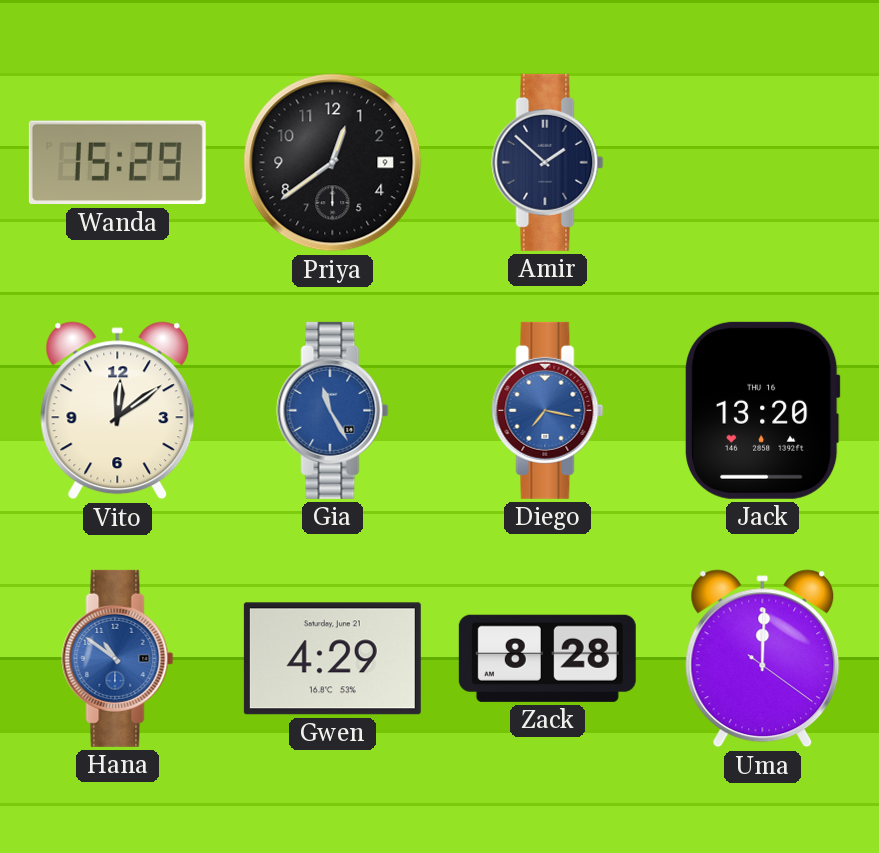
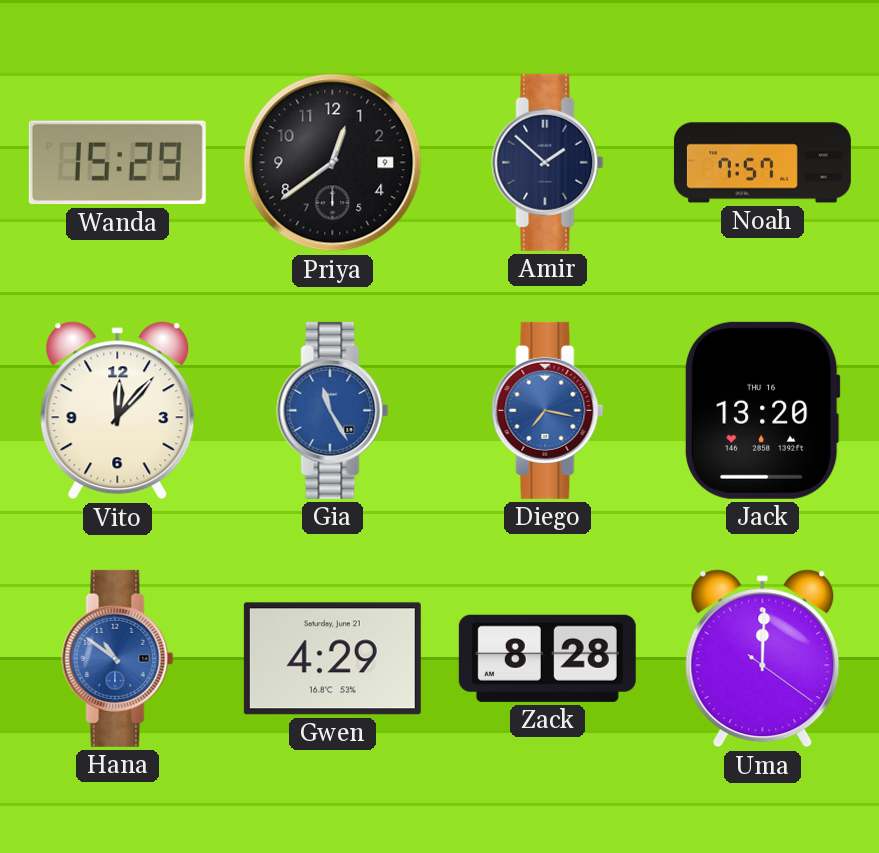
Noah: none -> 7:57 (762, 163)
Vito: 12:09 -> 12:07 (118, 411)
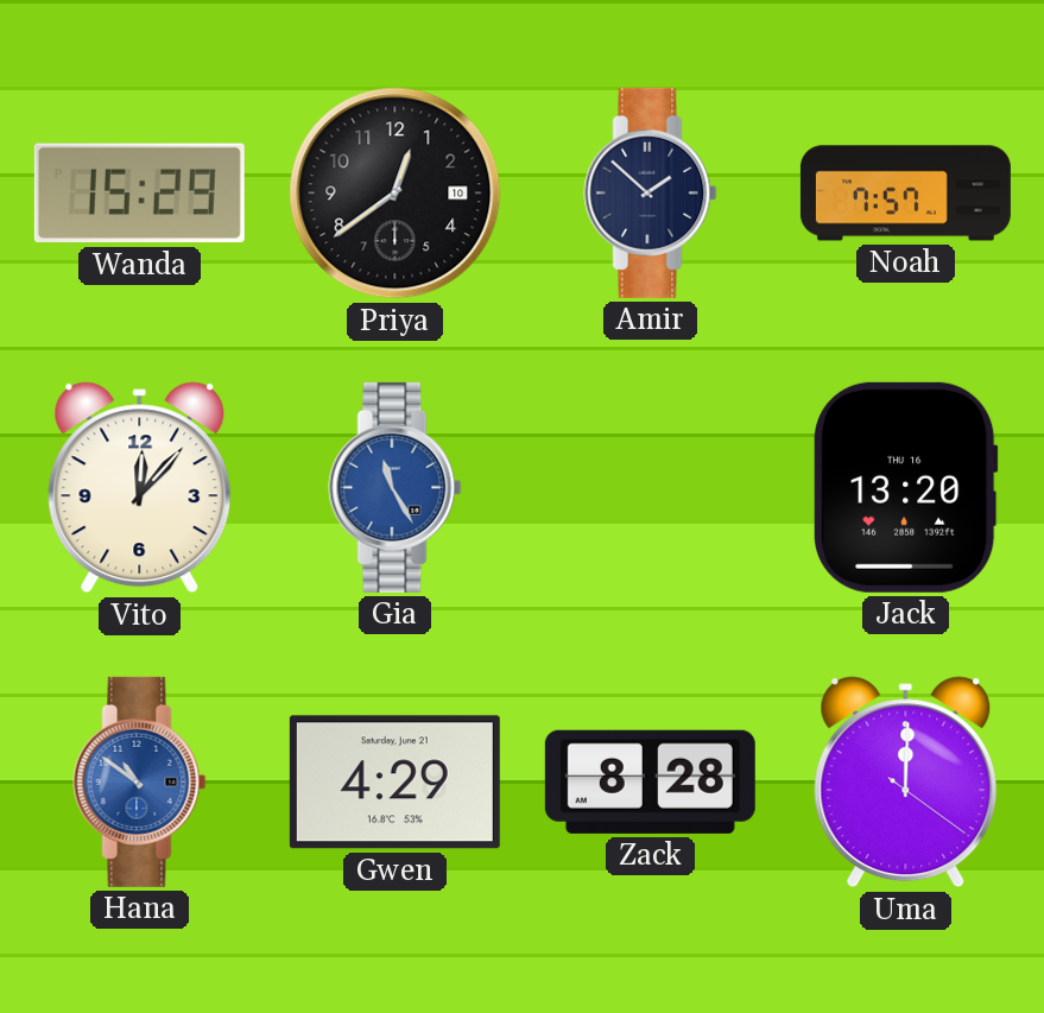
Priya date: 9 -> 10 (396, 194)
Diego: 7:17 -> none (548, 410)
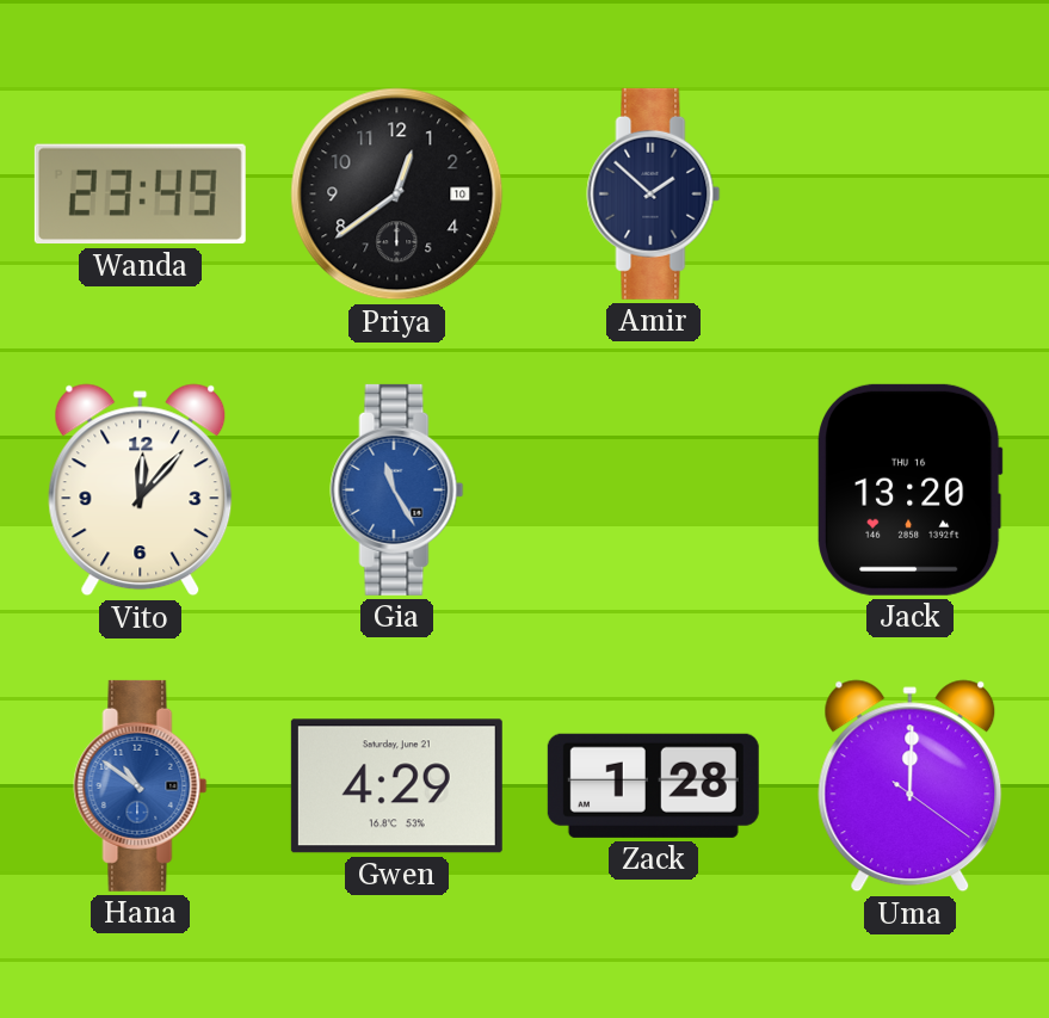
Wanda: 15:29 -> 23:49 (140, 195)
Noah: 7:57 -> none (905, 194)
Zack: 8:28 -> 1:28 (653, 785)
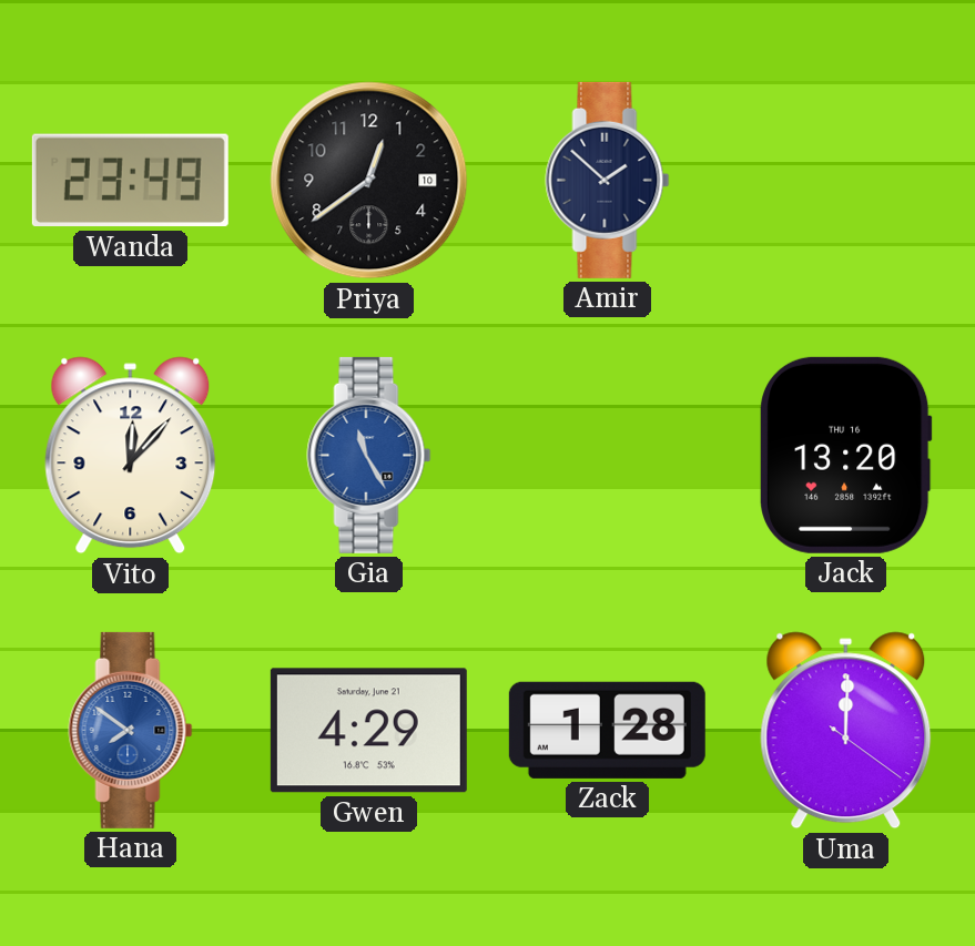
Hana: 10:51 -> 7:51 (131, 730)
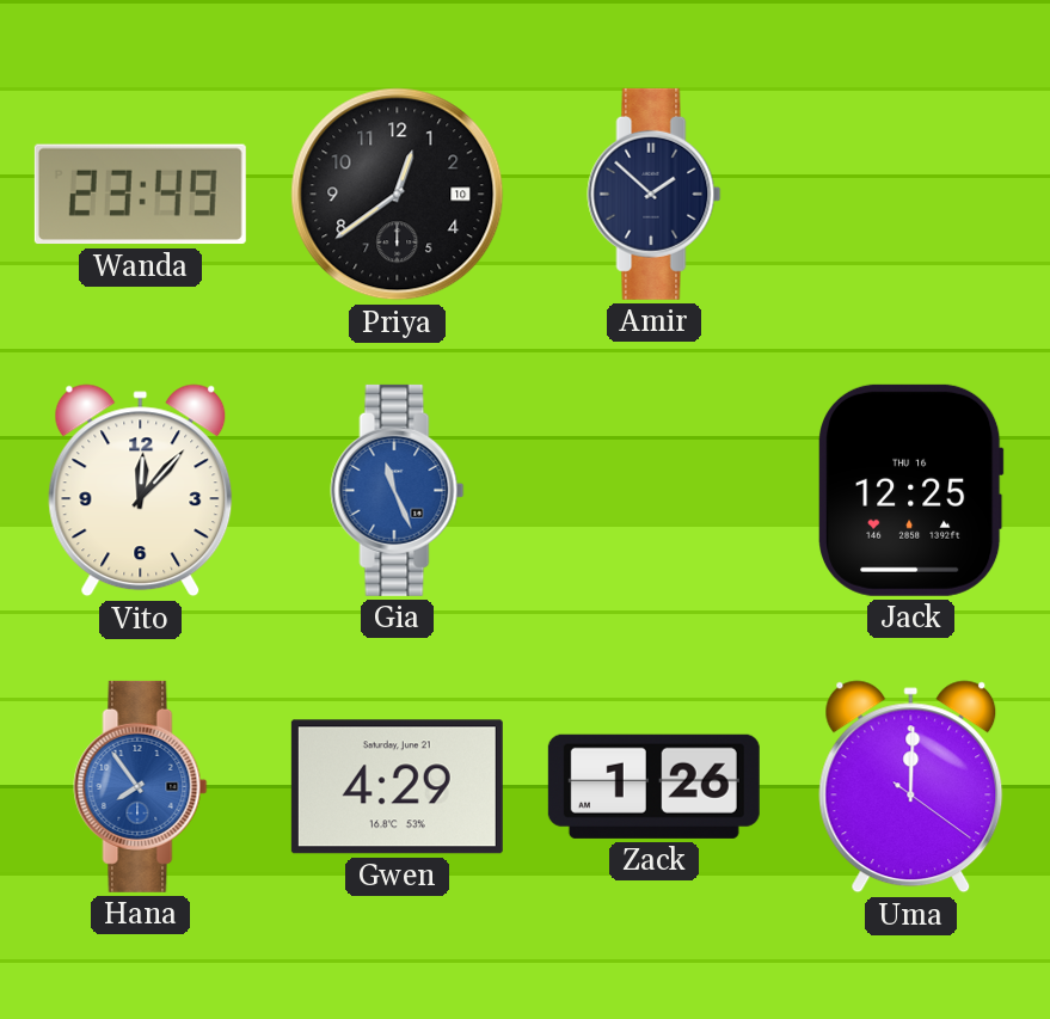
Gia: 11:25 -> 11:26 (398, 490)
Jack: 13:20 -> 12:25 (911, 490)
Hana: 7:51 -> 7:54 (141, 786)
Zack: 1:28 -> 1:26 (653, 786)
